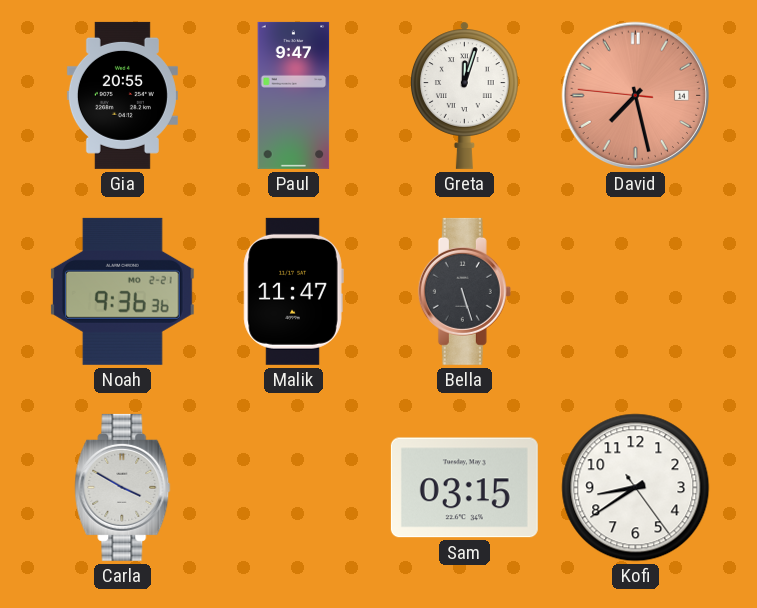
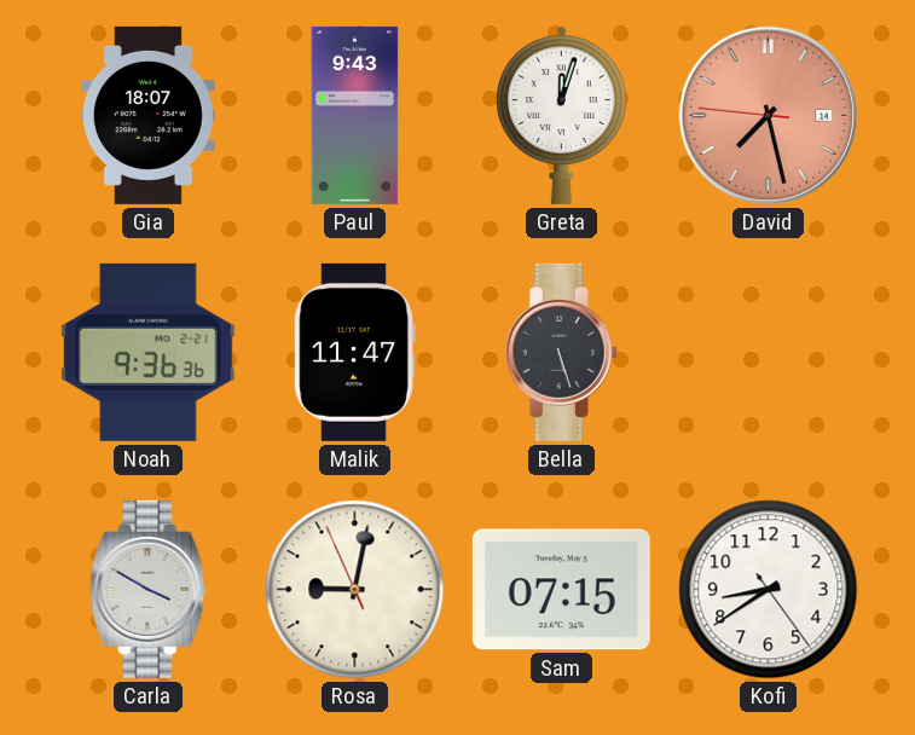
Gia: 20:55 -> 18:07 (147, 115)
Paul: 9:47 -> 9:43 (355, 115)
Rosa: none -> 9:01 (355, 590)
Sam: 03:15 -> 07:15 (561, 590)
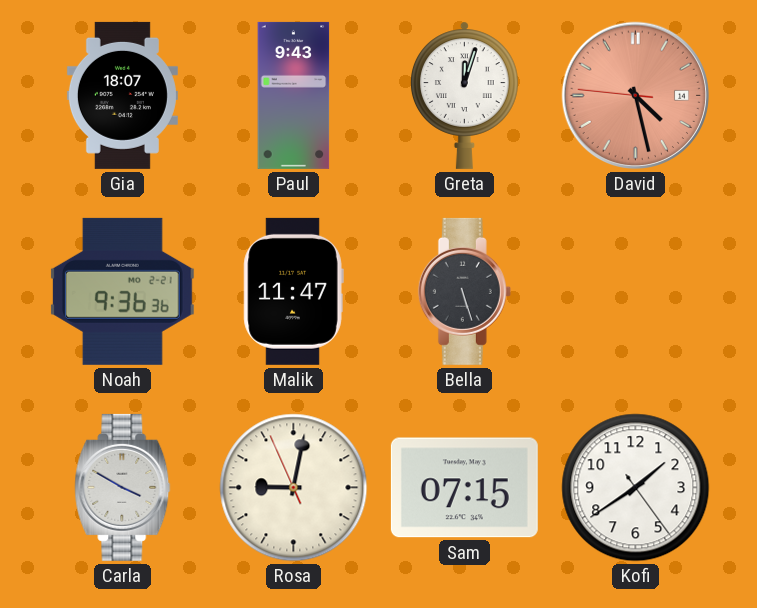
David: 7:27 -> 4:27 (636, 96)
Kofi: 8:39 -> 1:39 (636, 488)
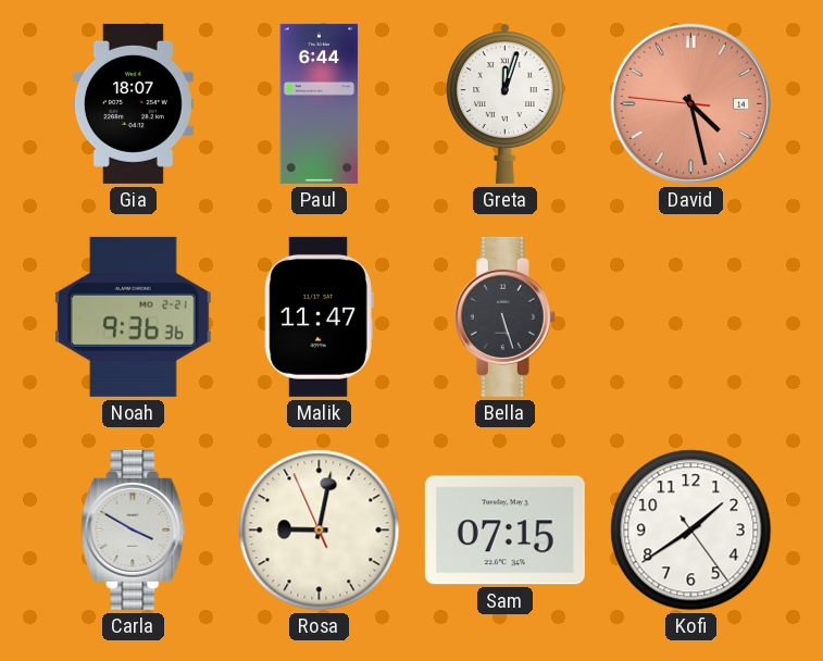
Paul: 9:43 -> 6:44 (320, 103)
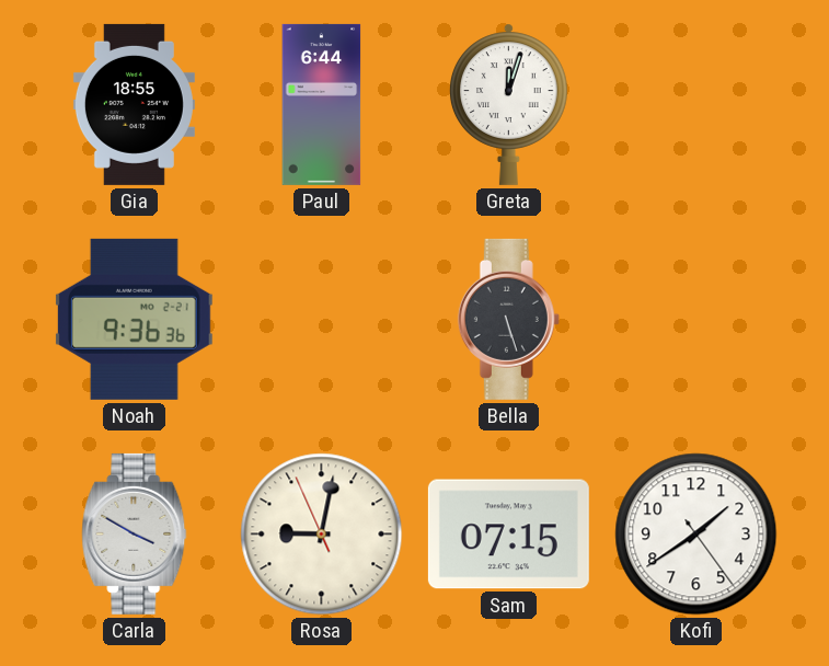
Gia: 18:07 -> 18:55 (134, 104)
David: 4:27 -> none (691, 104)
Malik: 11:47 -> none (319, 316)
